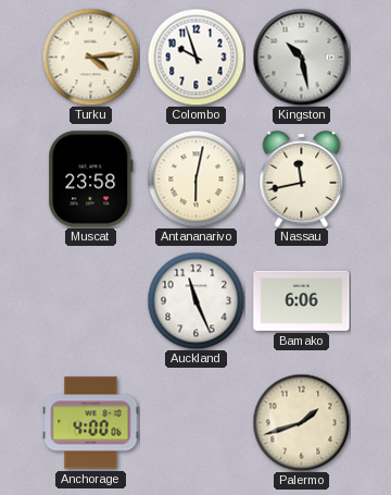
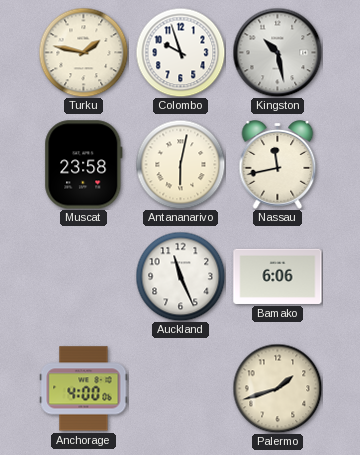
Turku: 4:14 -> 1:47 (83, 52)
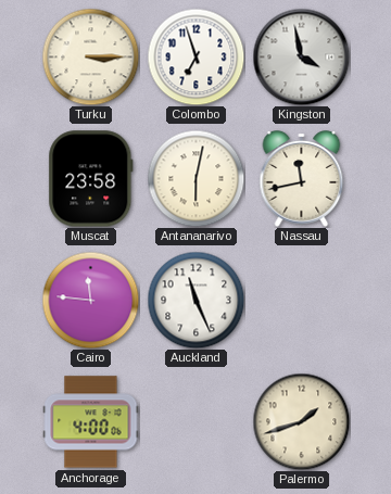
Turku: 1:47 -> 3:15 (90, 56)
Colombo: 9:57 -> 6:57 (195, 56)
Kingston: 10:28 -> 3:58 (301, 56)
Cairo: none -> 11:46 (90, 300)
Bamako: 6:06 -> none (278, 276)
